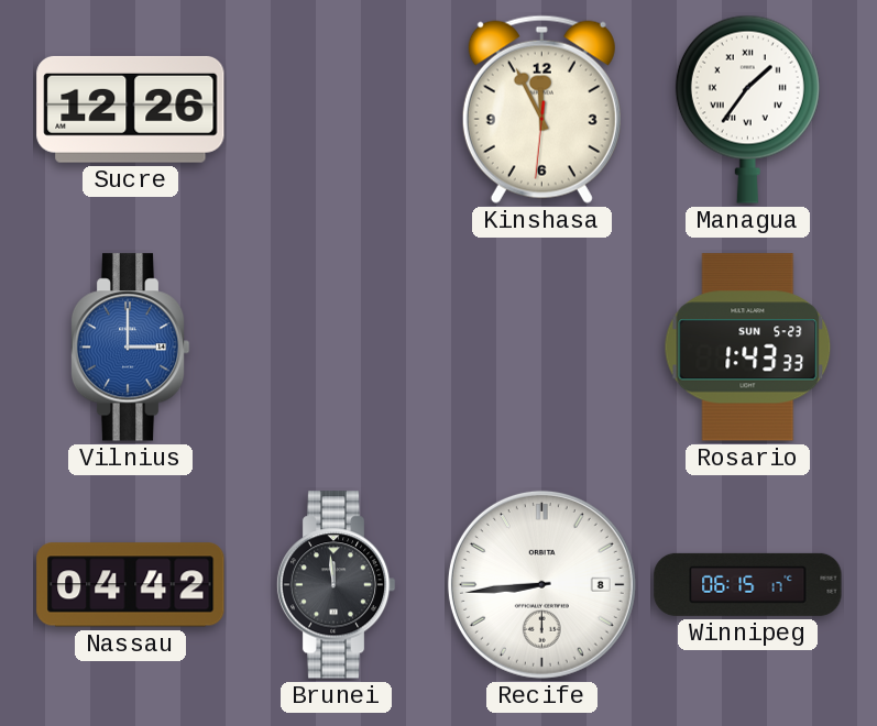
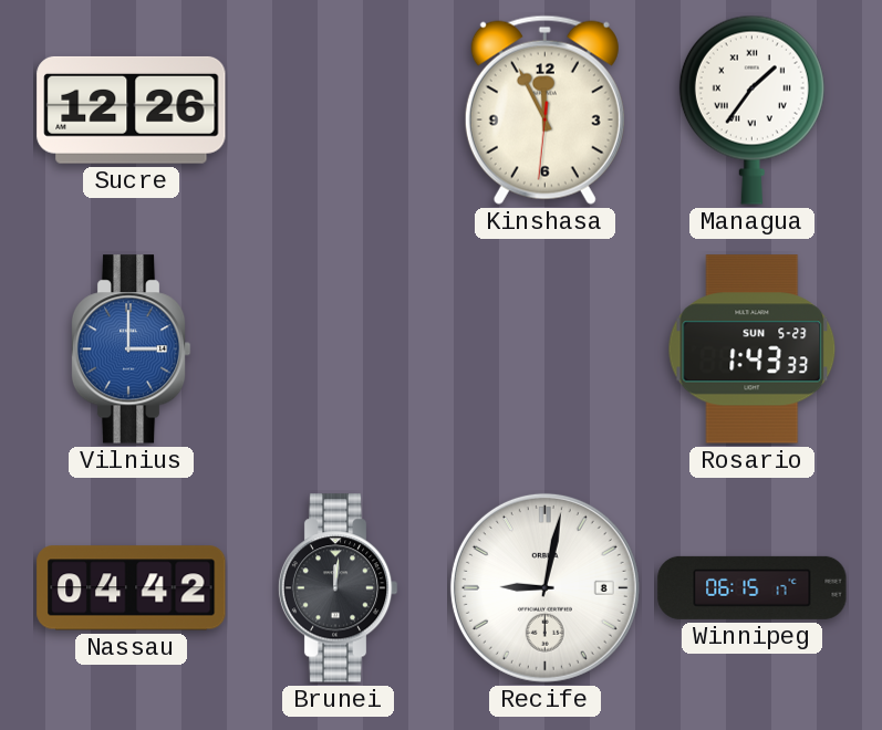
Brunei: 11:59 -> 12:01 (338, 588)
Recife: 8:44 -> 9:02 (544, 587)
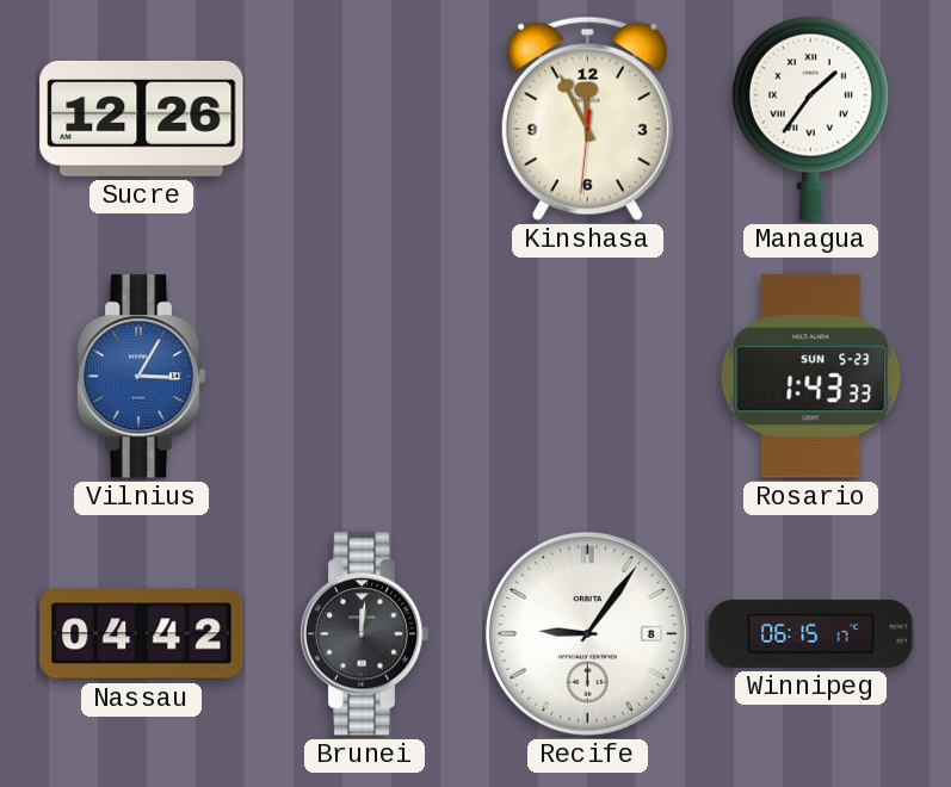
Vilnius: 3:00 -> 3:05 (141, 377)
Recife: 9:02 -> 9:06 (587, 633)
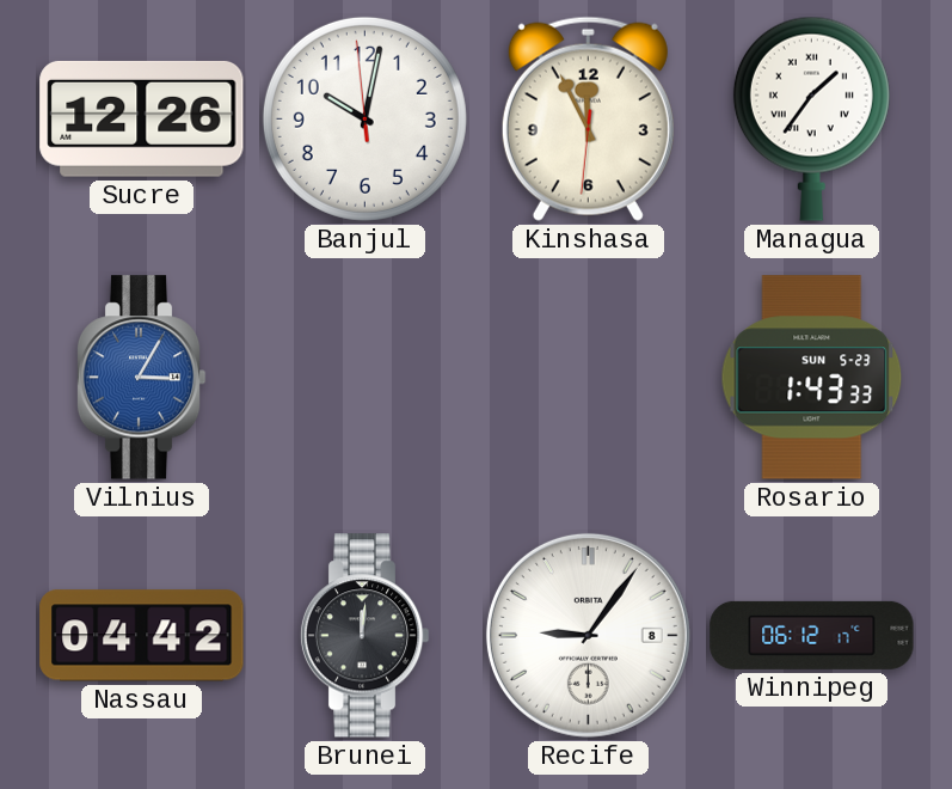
Banjul: none -> 10:01 (364, 118)
Winnipeg: 06:15 -> 06:12 (812, 635)
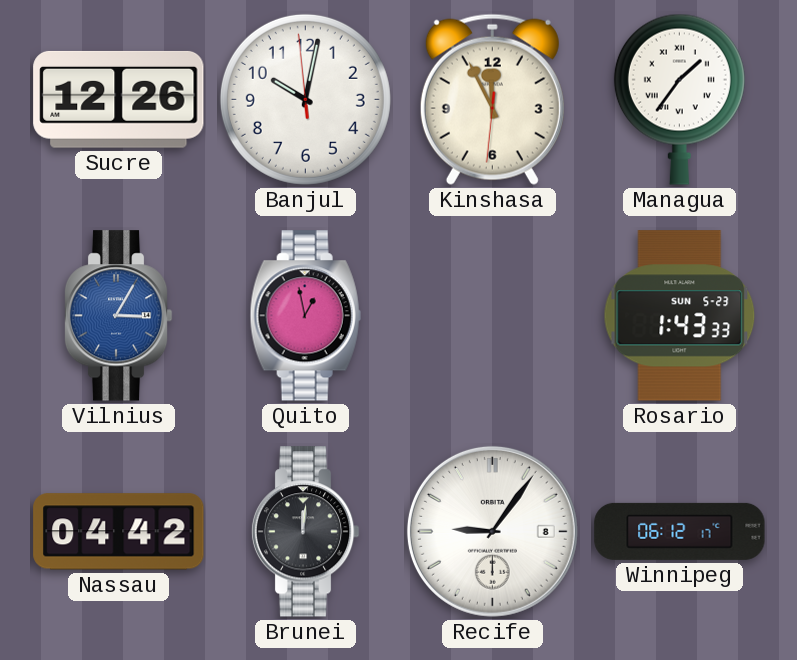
Quito: none -> 12:58 (305, 316)
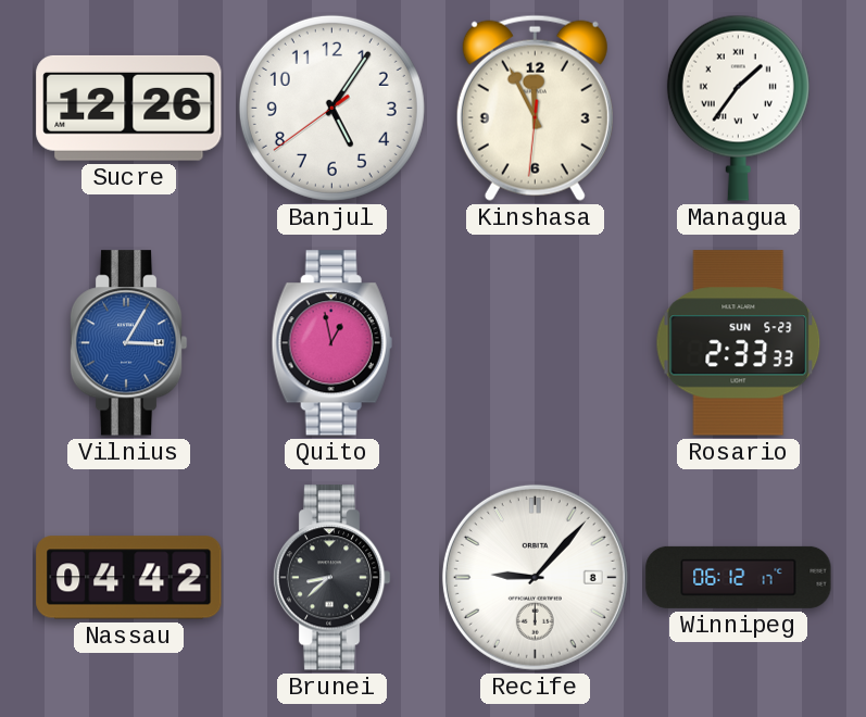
Banjul: 10:01 -> 5:05 (331, 108)
Rosario: 1:43 -> 2:33 (739, 343)
Brunei: 12:01 -> 8:38 (331, 578)
Recife: 9:06 -> 9:07 (535, 577)
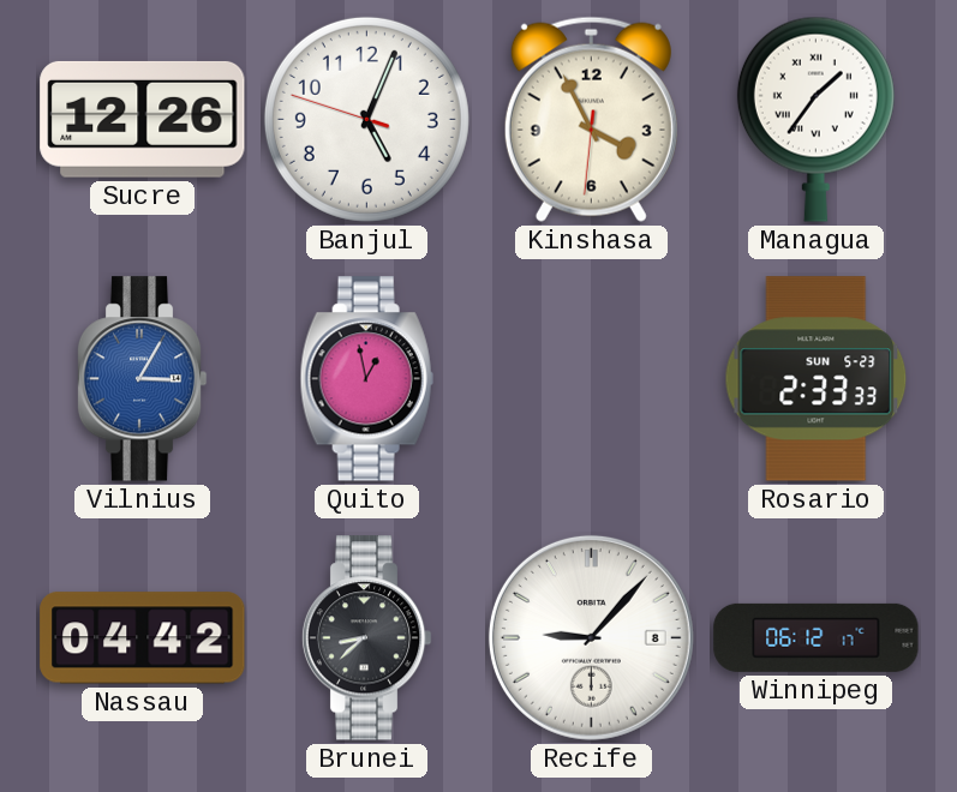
Banjul: 5:05 -> 5:03 (366, 119)
Kinshasa: 11:55 -> 3:55 (591, 119)
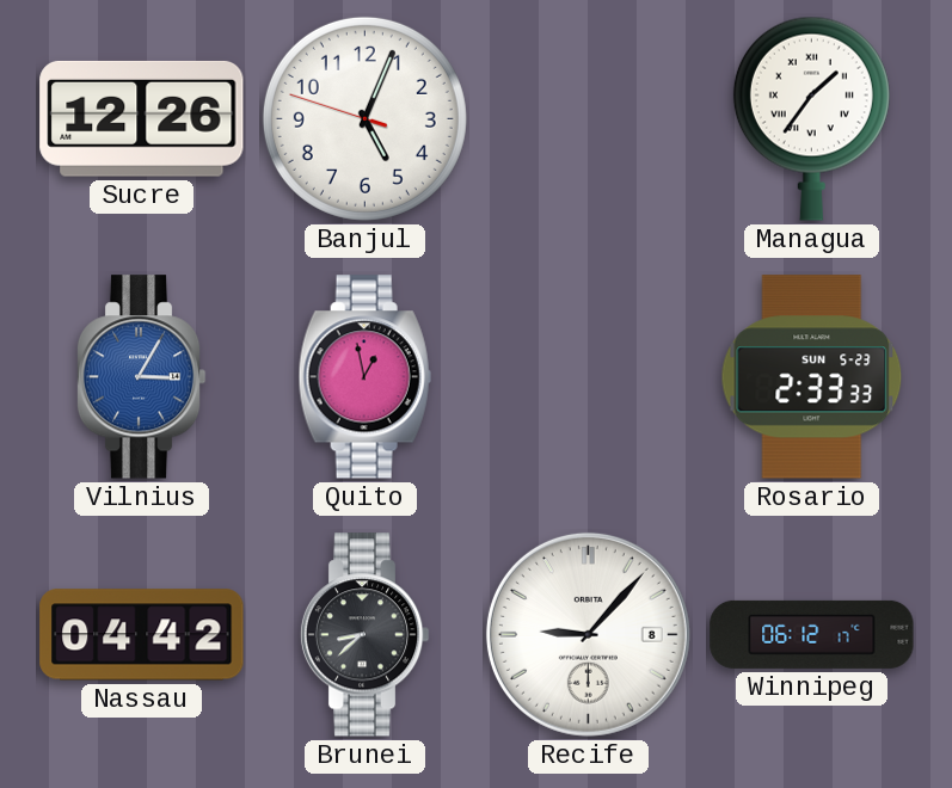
Kinshasa: 3:55 -> none (591, 119)
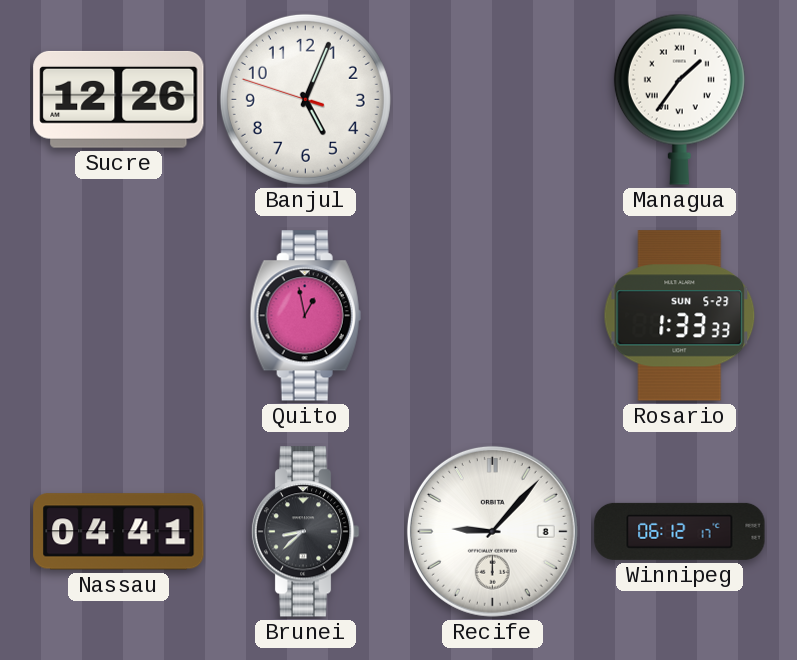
Vilnius: 3:05 -> none (141, 377)
Rosario: 2:33 -> 1:33 (680, 316)
Nassau: 04:42 -> 04:41 (119, 532)
